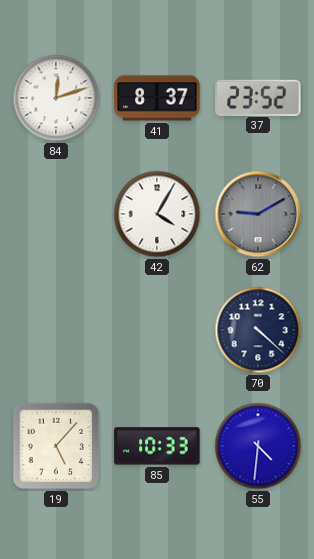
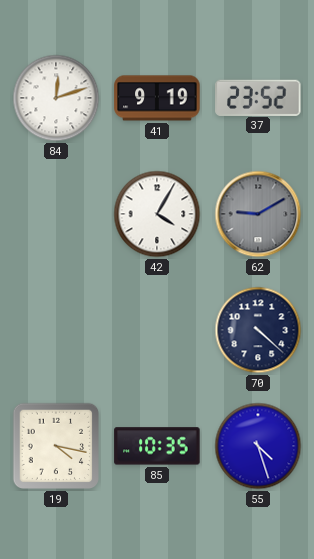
41: 8:37 -> 9:19 (157, 98)
19: 5:07 -> 4:17 (56, 446)
85: 10:33 -> 10:35 (157, 446)
55: 4:31 -> 4:27 (258, 446)
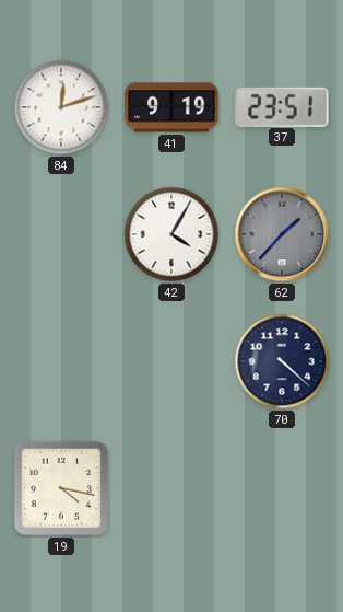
37: 23:52 -> 23:51 (282, 106)
62: 9:10 -> 1:37 (282, 234)
85: 10:35 -> none (157, 446)
55: 4:27 -> none (258, 446)
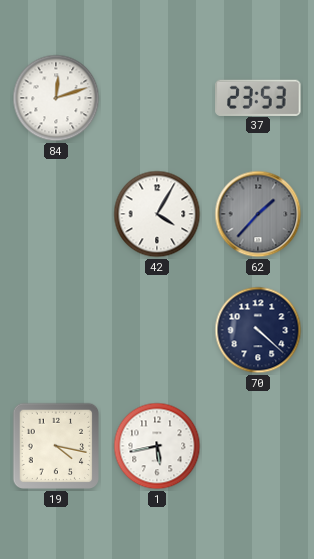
41: 9:19 -> none (171, 107)
37: 23:51 -> 23:53 (258, 97)
1: none -> 5:43 (157, 446)
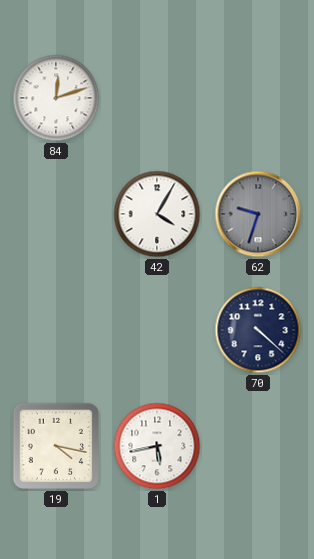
37: 23:53 -> none (258, 97)
62: 1:37 -> 9:33 (258, 214)
